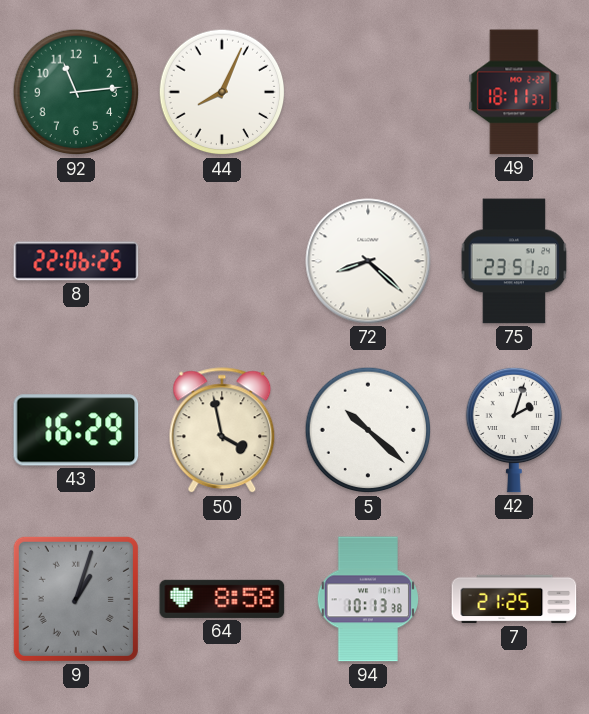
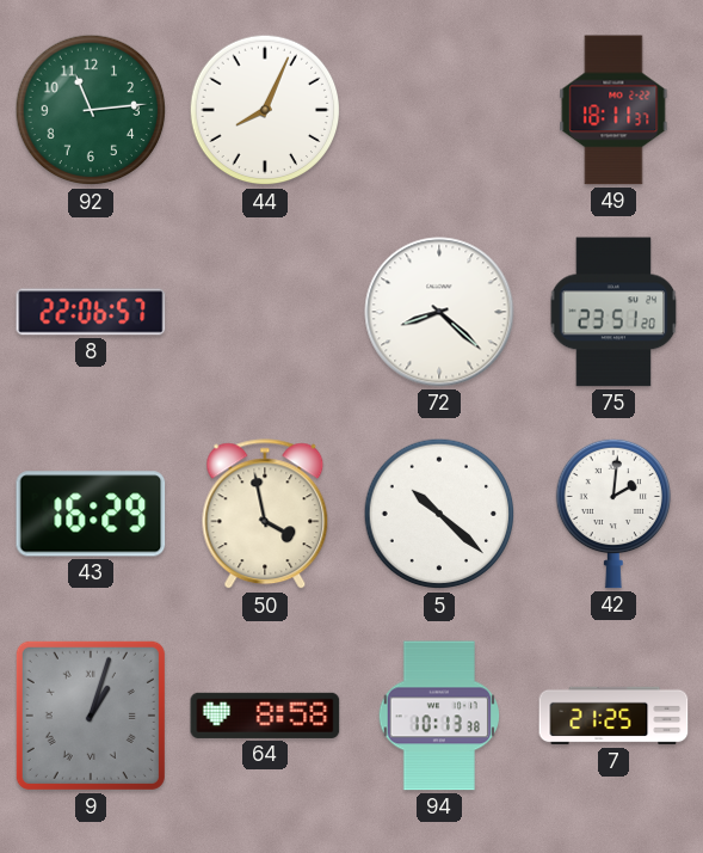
8: 22:06:25 -> 22:06:57 (91, 312)
42: 2:03 -> 2:01 (612, 514)
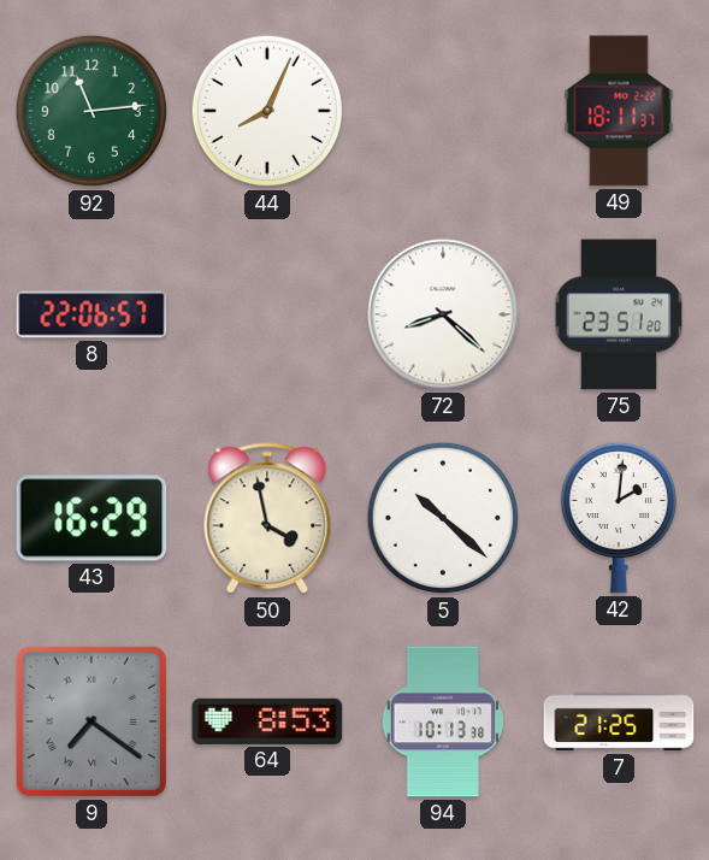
9: 1:03 -> 7:21 (91, 721)
64: 8:58 -> 8:53 (267, 721)
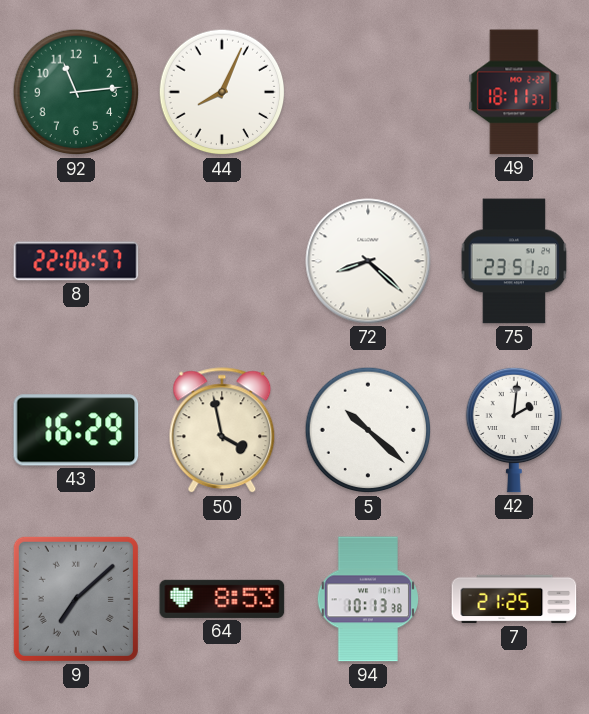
9: 7:21 -> 7:08 (76, 599)
